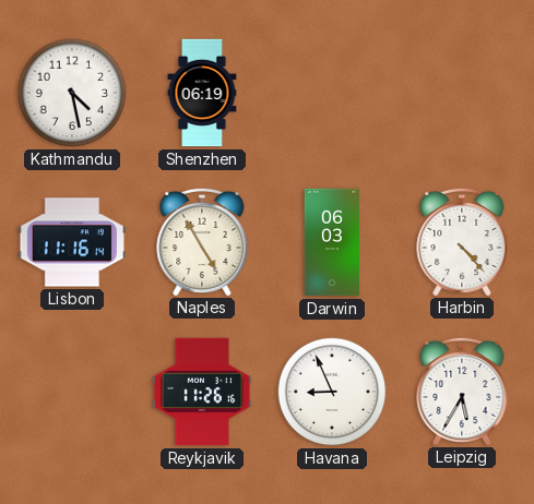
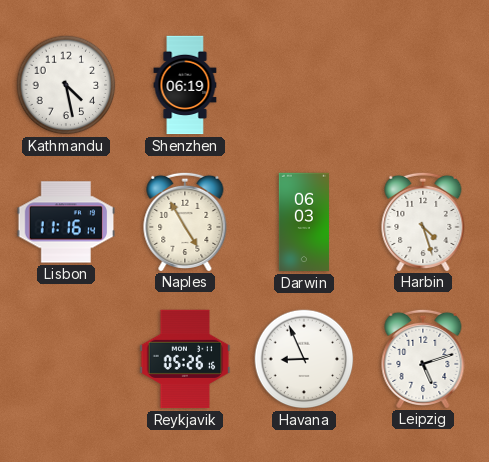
Harbin: 4:23 -> 4:27 (423, 221)
Reykjavik: 11:26 -> 05:26 (185, 359)
Leipzig: 5:35 -> 5:12 (423, 358)
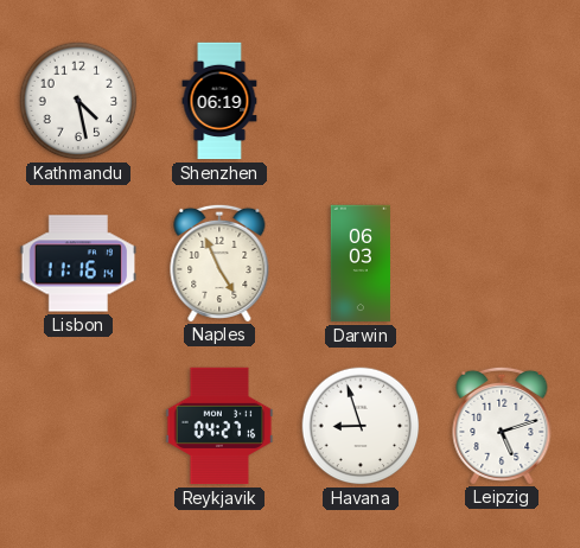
Naples: 4:55 -> 4:56 (219, 262)
Harbin: 4:27 -> none (423, 221)
Reykjavik: 05:26 -> 04:27 (219, 426)
Havana: 8:56 -> 8:57 (361, 426)
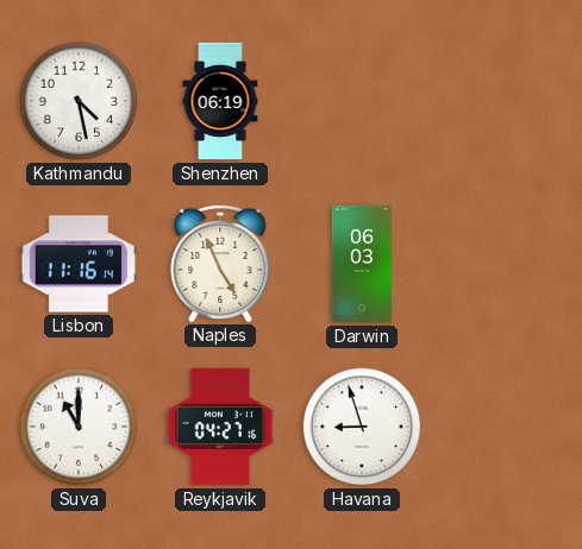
Suva: none -> 11:00 (79, 427)
Leipzig: 5:12 -> none (502, 425)
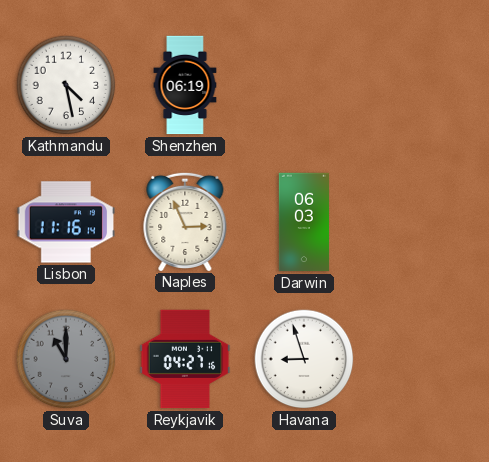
Naples: 4:56 -> 2:56 (185, 221)
Suva dial: white -> grey (66, 359)
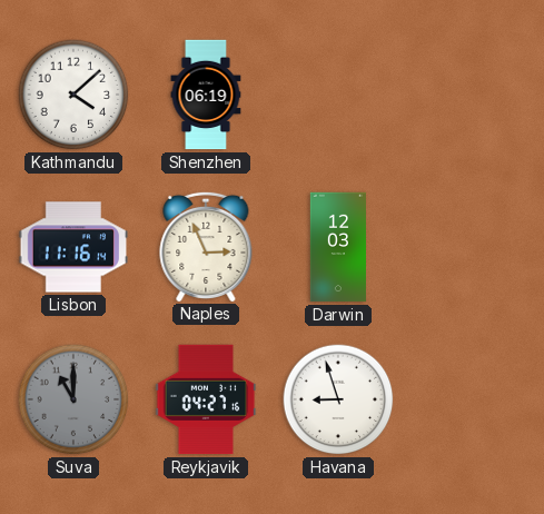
Kathmandu: 4:28 -> 4:08 (73, 95)
Darwin: 06:03 -> 12:03 (337, 247)
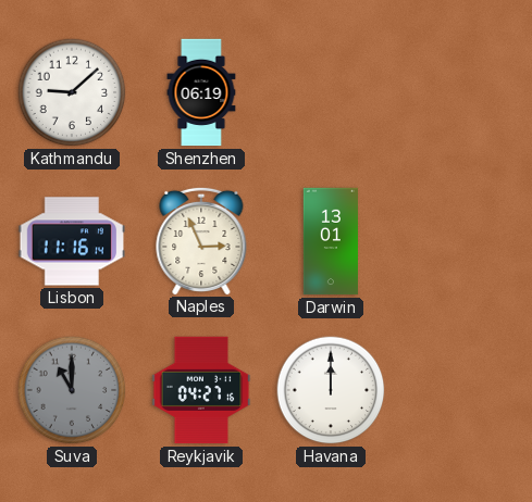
Kathmandu: 4:08 -> 9:08 (72, 92)
Darwin: 12:03 -> 13:01 (330, 241)
Havana: 8:57 -> 12:00 (331, 390)
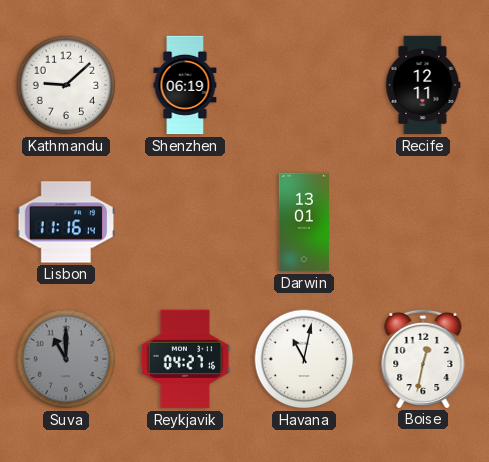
Recife: none -> 12:11 (423, 85)
Naples: 2:56 -> none (201, 240)
Havana: 12:00 -> 11:02 (304, 359)
Boise: none -> 12:32 (423, 358)
